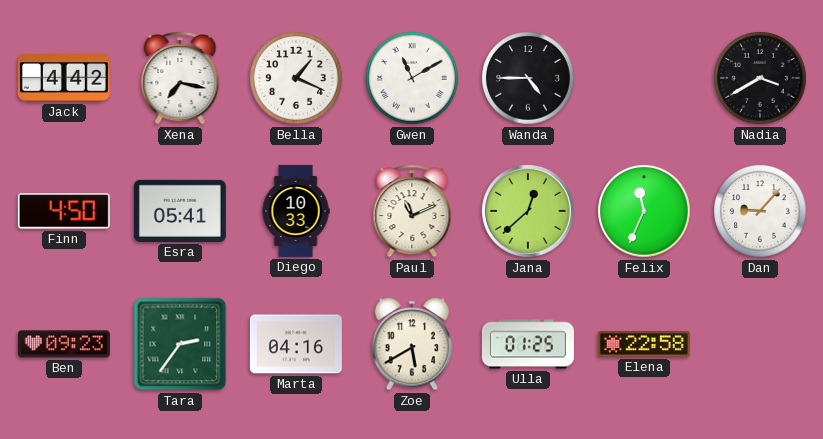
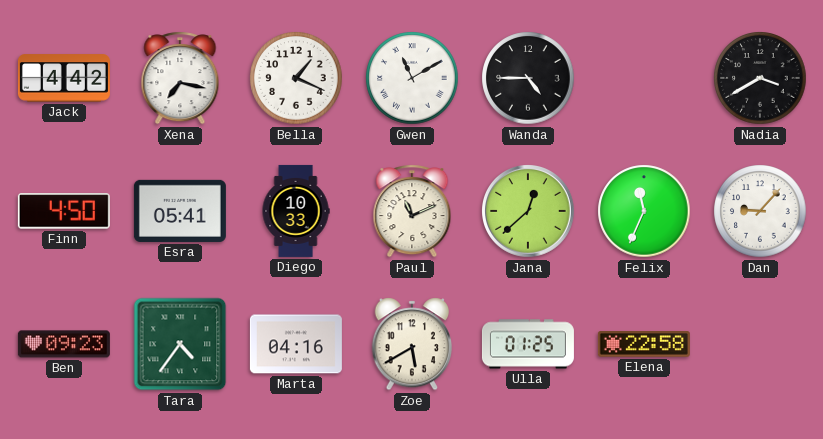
Tara: 2:36 -> 4:36 (180, 344)
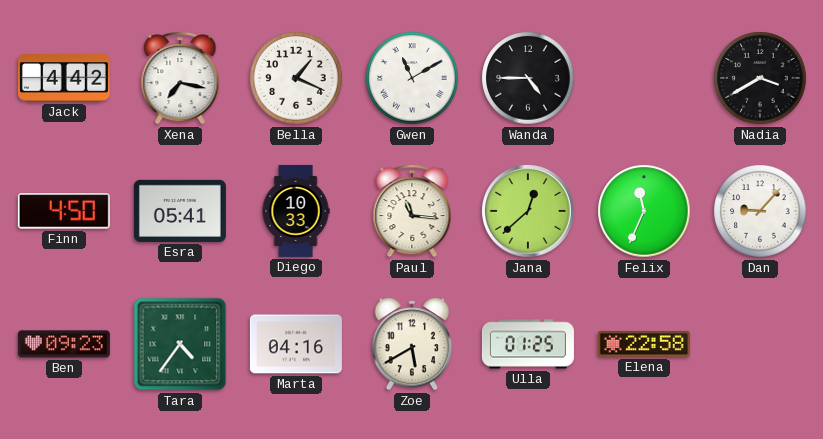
Paul: 11:11 -> 11:16 (412, 211)
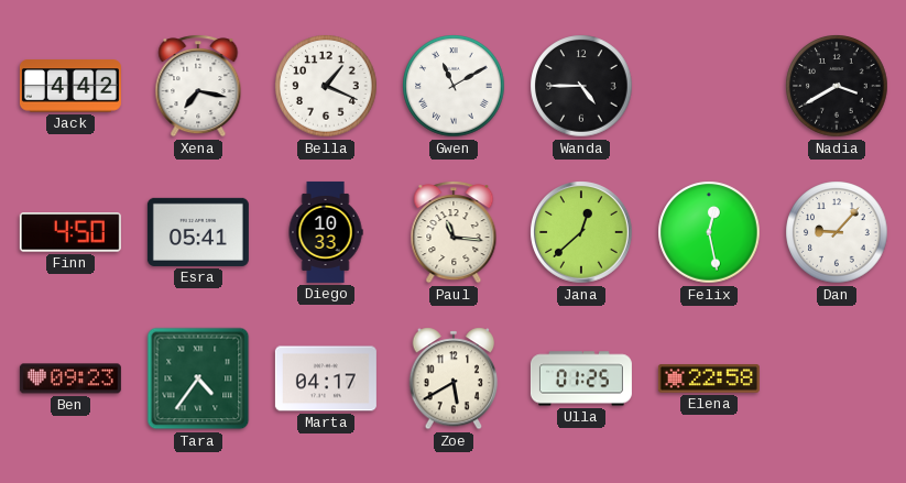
Felix: 11:34 -> 12:28 (709, 232)
Marta: 04:16 -> 04:17 (326, 378)
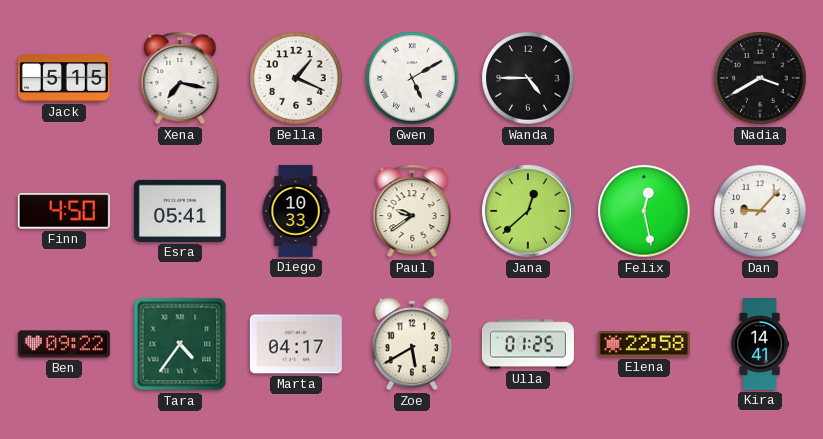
Jack: 4:42 -> 5:15 (64, 78)
Gwen: 11:10 -> 5:10 (412, 78)
Paul: 11:16 -> 9:39 (412, 211)
Ben: 09:23 -> 09:22 (64, 344)
Kira: none -> 14:41 (760, 344)
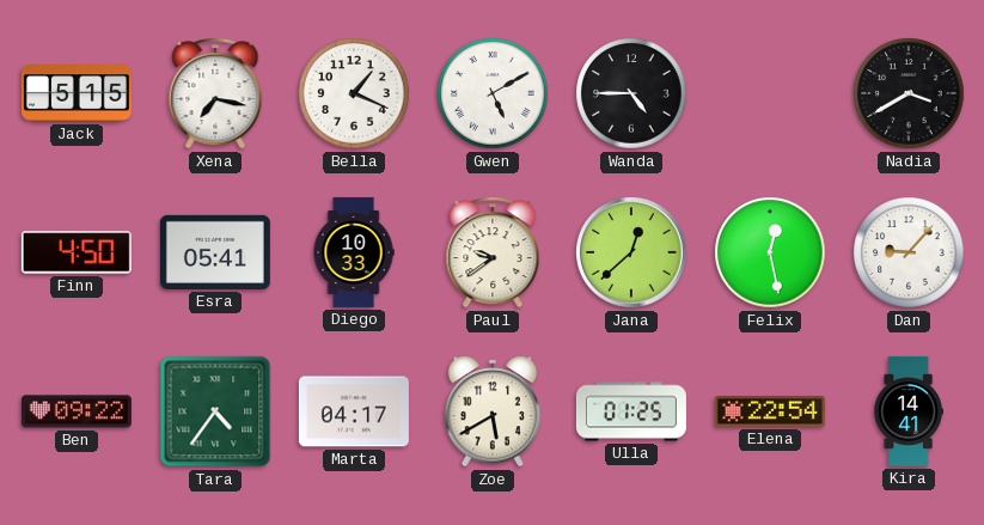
Elena: 22:58 -> 22:54 (770, 413)
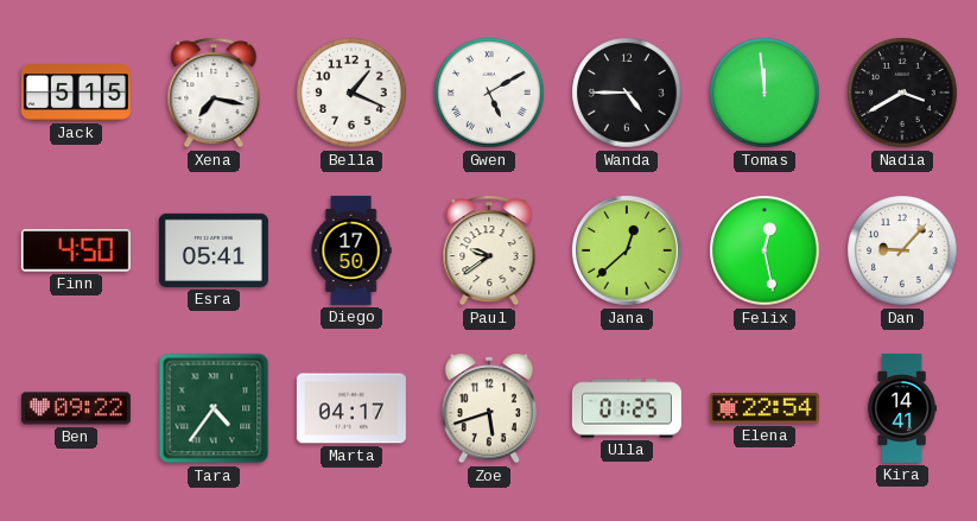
Tomas: none -> 11:59 (765, 93)
Diego: 10:33 -> 17:50 (351, 250)
Zoe: 5:40 -> 5:42 (489, 408)
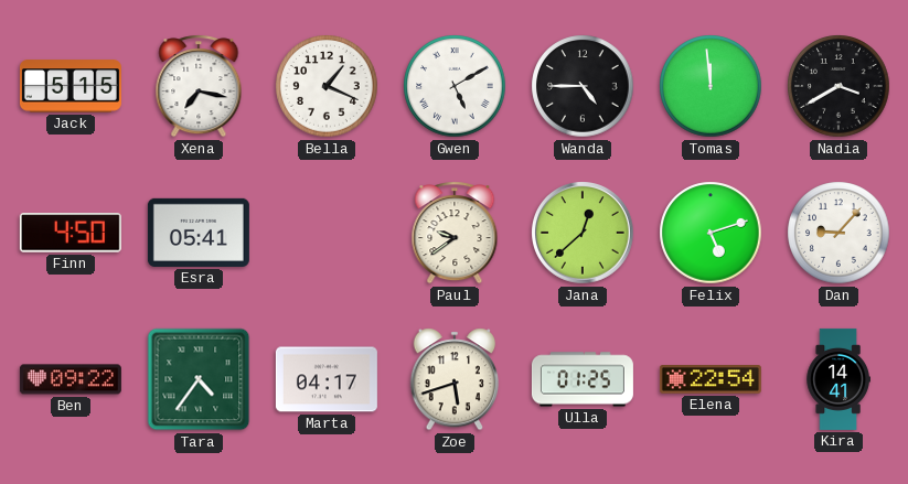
Diego: 17:50 -> none (351, 250)
Felix: 12:28 -> 5:12 (711, 233)
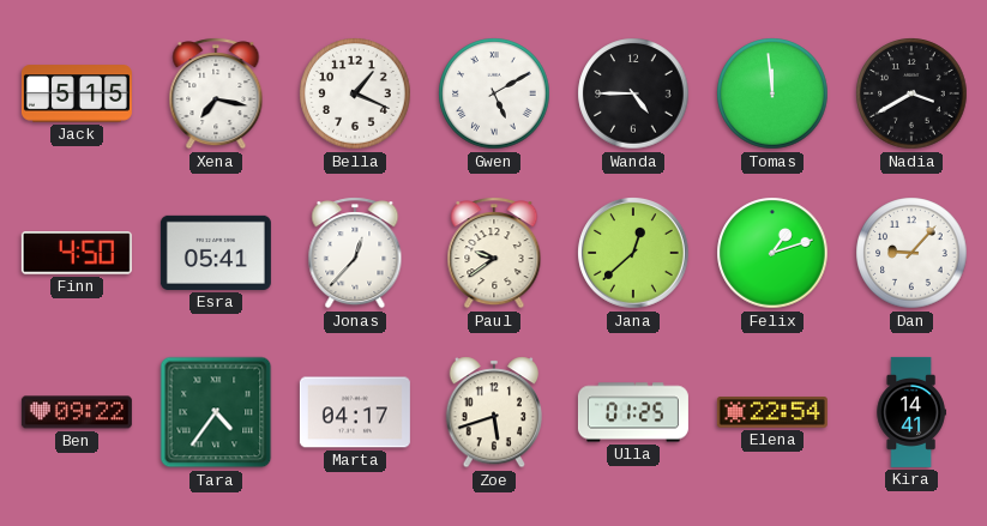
Jonas: none -> 12:37 (355, 253)
Felix: 5:12 -> 1:12 (772, 253)
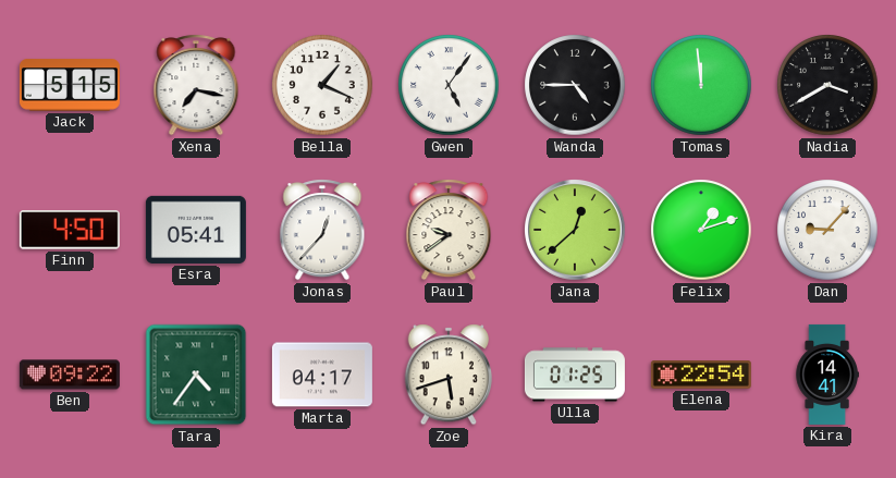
Gwen: 5:10 -> 5:06 (449, 85)
